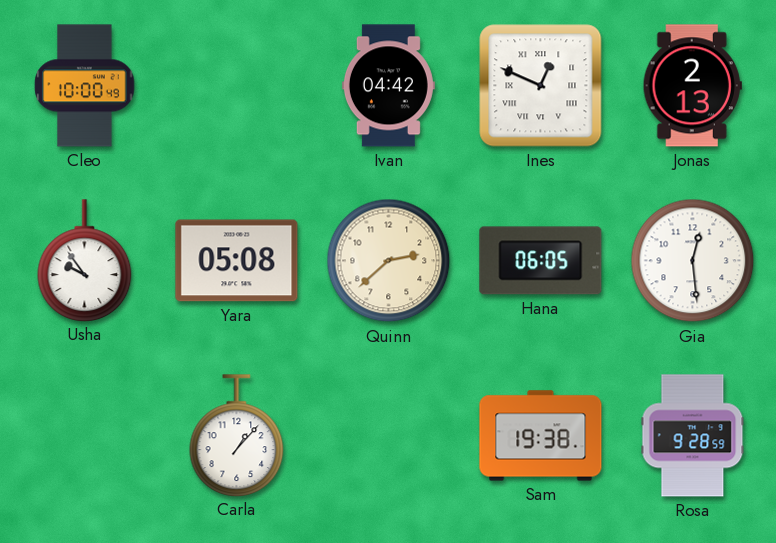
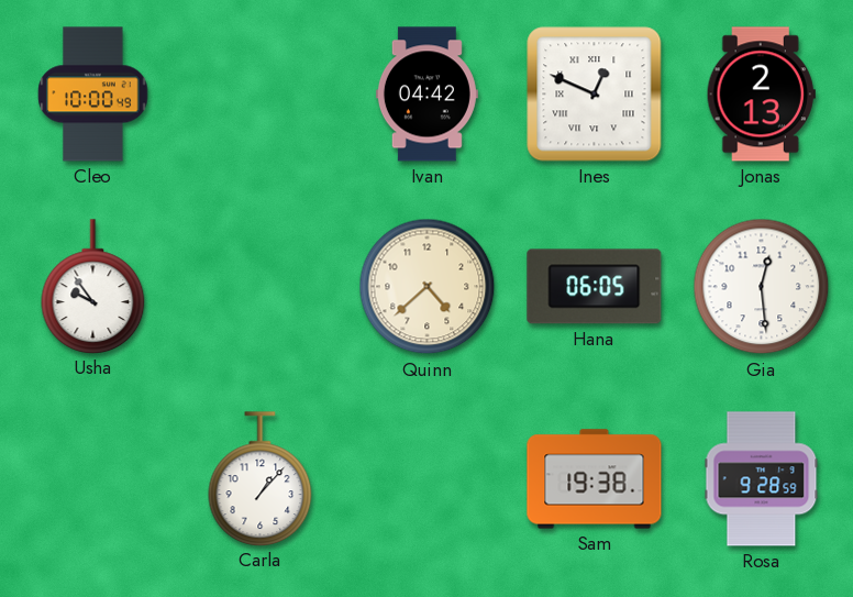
Yara: 05:08 -> none (237, 261)
Quinn: 2:38 -> 4:38 (428, 287)
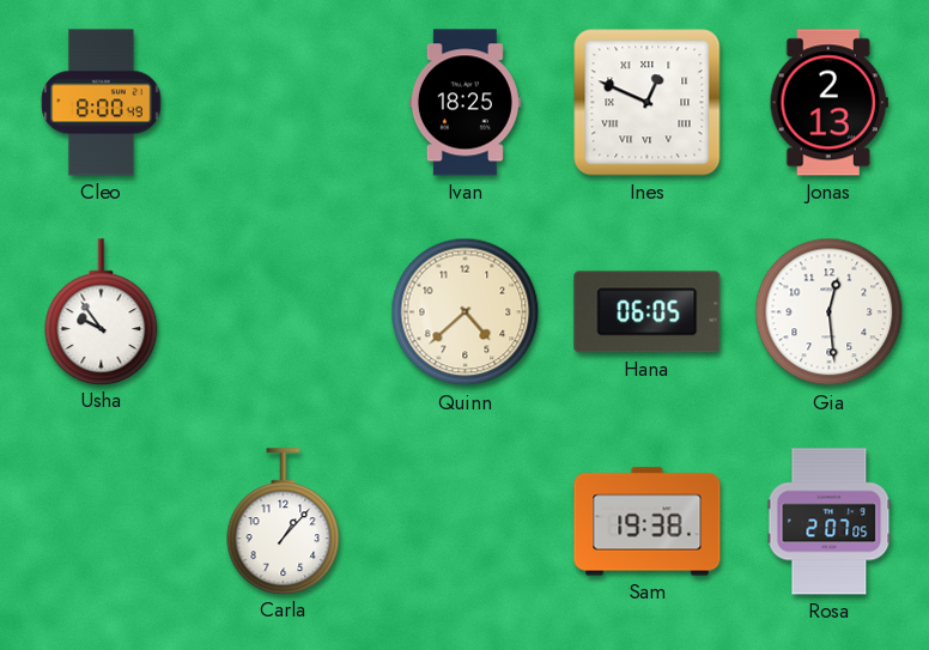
Cleo: 10:00 -> 8:00 (102, 103)
Ivan: 04:42 -> 18:25 (464, 103)
Rosa: 9:28 -> 2:07 (830, 522)
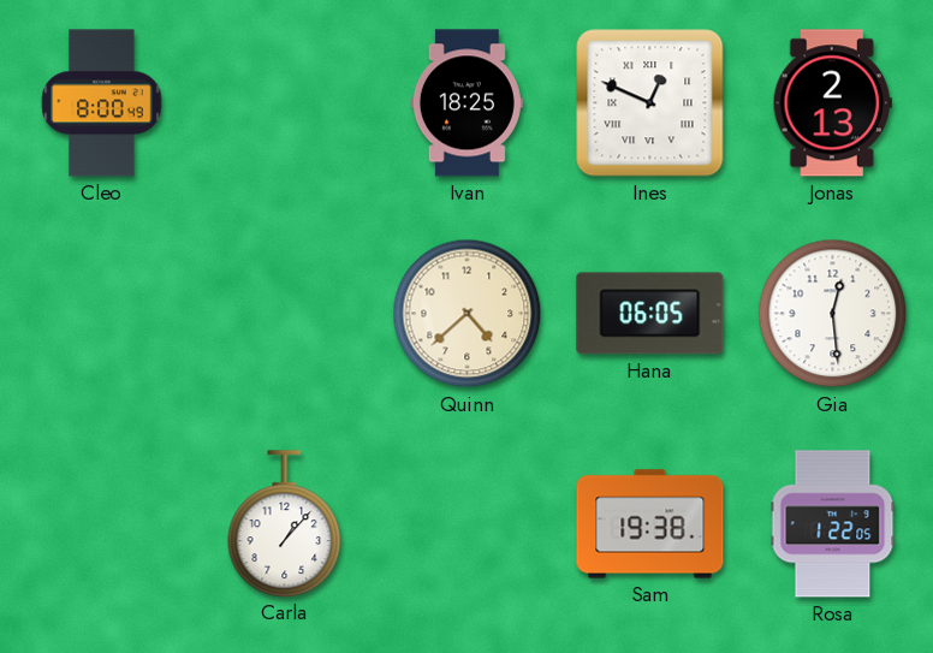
Usha: 9:54 -> none (102, 311)
Rosa: 2:07 -> 1:22 (833, 524)
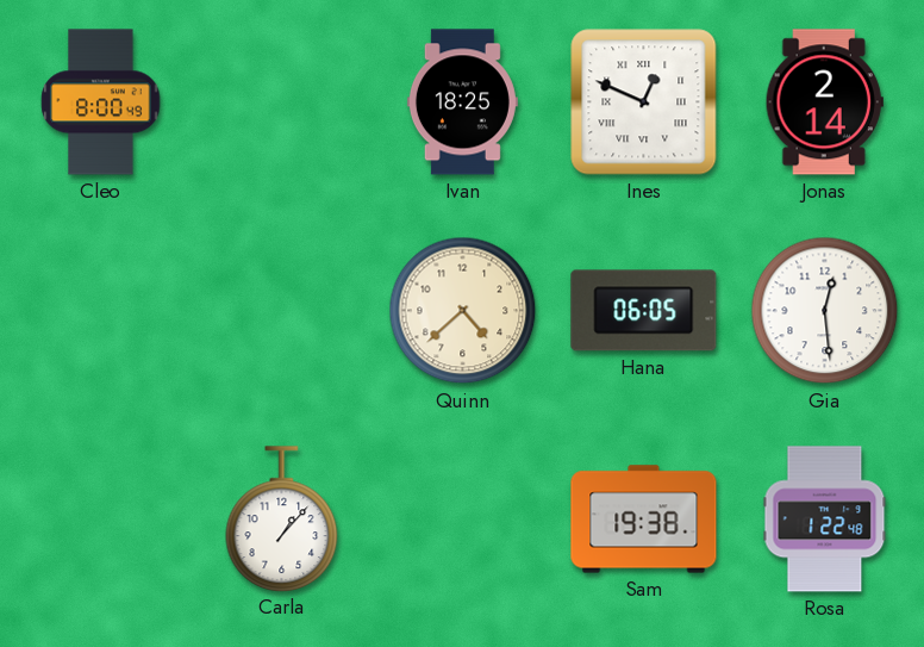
Jonas: 2:13 -> 2:14 (824, 102)
Rosa: 1:22:05 -> 1:22:48 (825, 520)
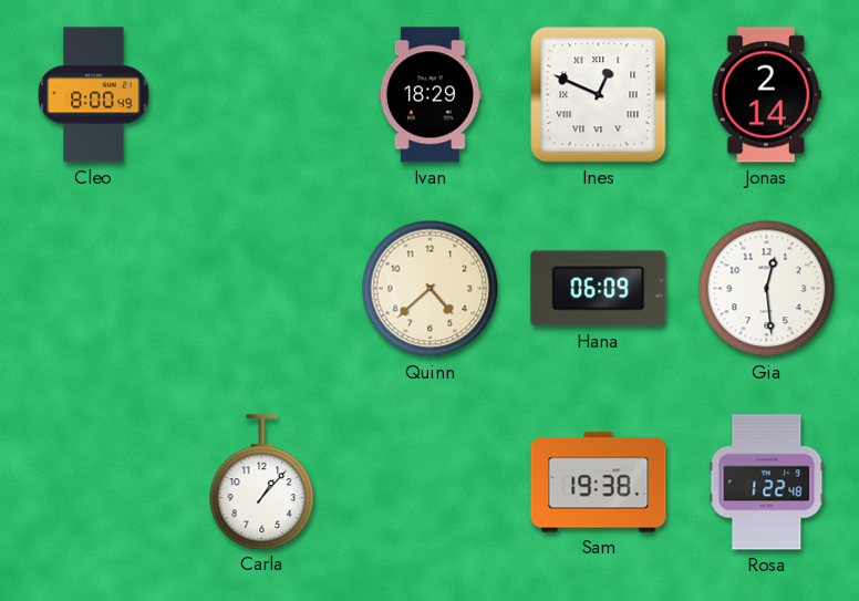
Ivan: 18:25 -> 18:29 (429, 95)
Hana: 06:05 -> 06:09 (599, 289)
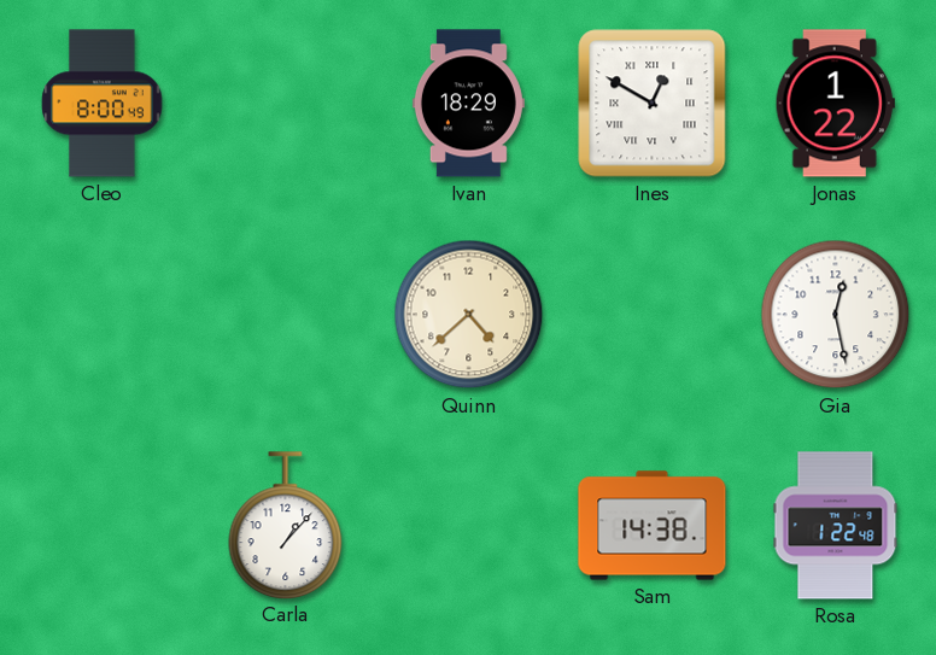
Ines: 12:49 -> 12:50 (653, 104)
Jonas: 2:14 -> 1:22 (835, 104)
Hana: 06:09 -> none (599, 289)
Gia: 12:29 -> 12:28 (836, 315)
Sam: 19:38 -> 14:38 (653, 526)
